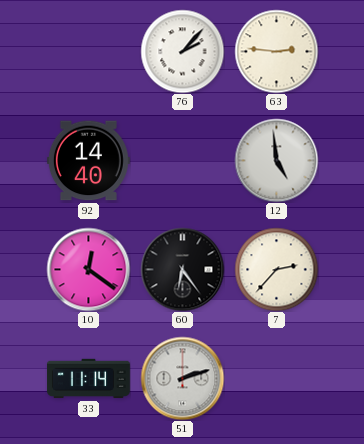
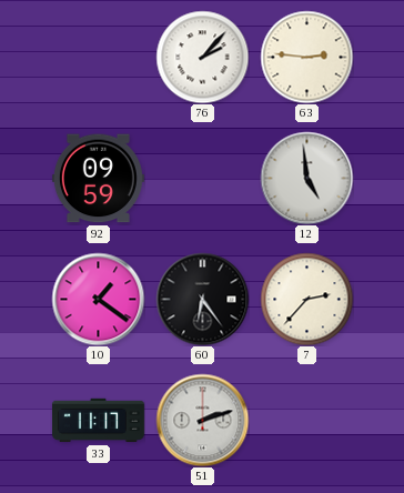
92: 14:40 -> 09:59 (98, 179)
10: 12:21 -> 1:21 (98, 299)
33: 11:14 -> 11:17 (98, 421)
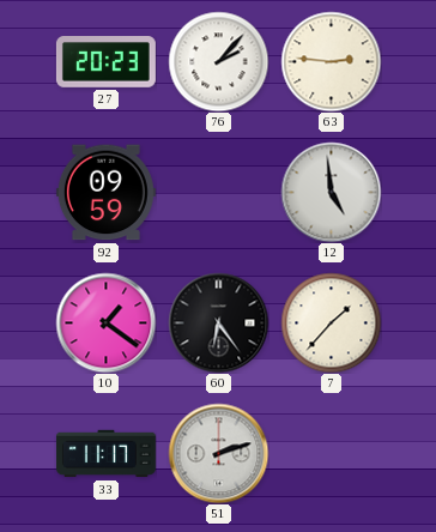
27: none -> 20:23 (105, 62)
7: 2:37 -> 1:37 (331, 322)
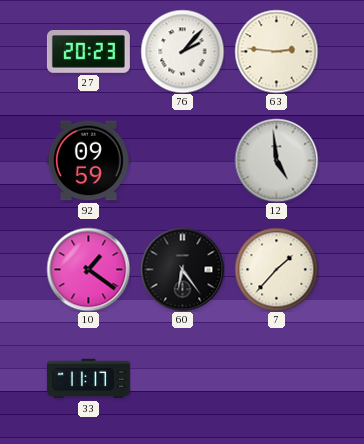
51: 2:12 -> none (218, 453)
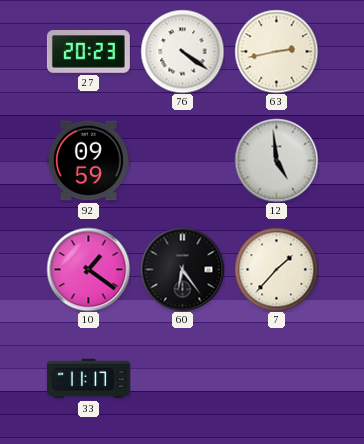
76: 2:07 -> 4:21 (182, 51)
63: 2:46 -> 2:43 (276, 51)
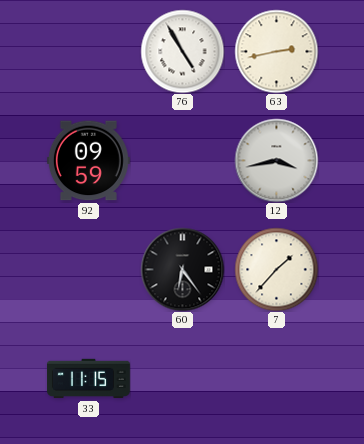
27: 20:23 -> none (88, 52)
76: 4:21 -> 4:55 (182, 51)
12: 4:59 -> 3:43 (276, 160)
10: 1:21 -> none (88, 269)
33: 11:17 -> 11:15 (88, 379)
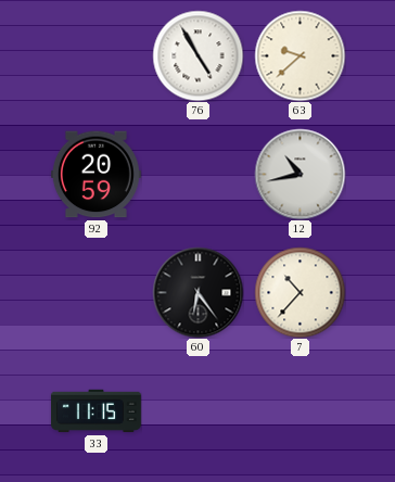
63: 2:43 -> 9:38 (300, 55)
92: 09:59 -> 20:59 (95, 175)
12: 3:43 -> 10:43 (300, 174)
7: 1:37 -> 10:37 (300, 292)
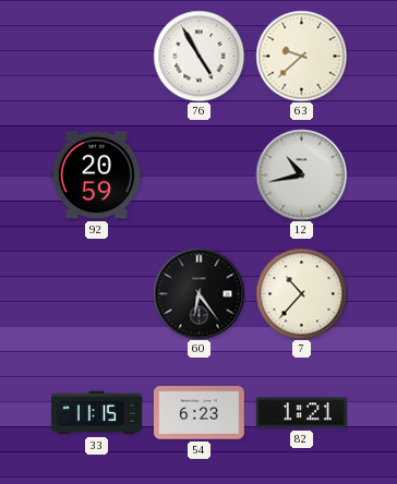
54: none -> 6:23 (198, 413)
82: none -> 1:21 (301, 413)
